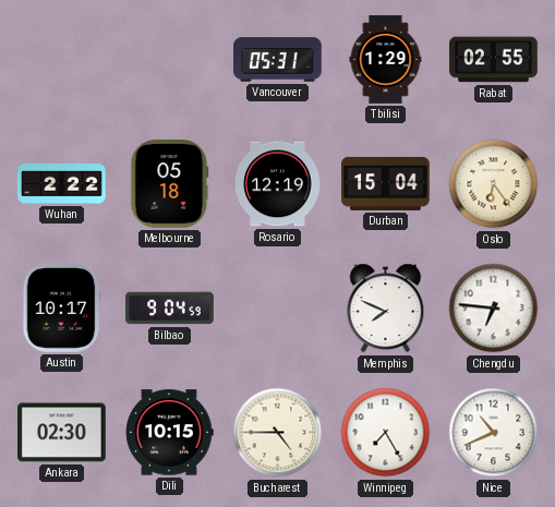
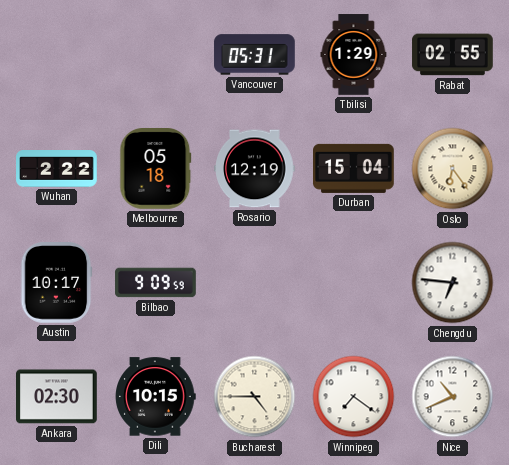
Bilbao: 9:04 -> 9:09 (156, 283)
Memphis: 7:49 -> none (386, 309)
Winnipeg: 7:25 -> 7:21 (354, 397)
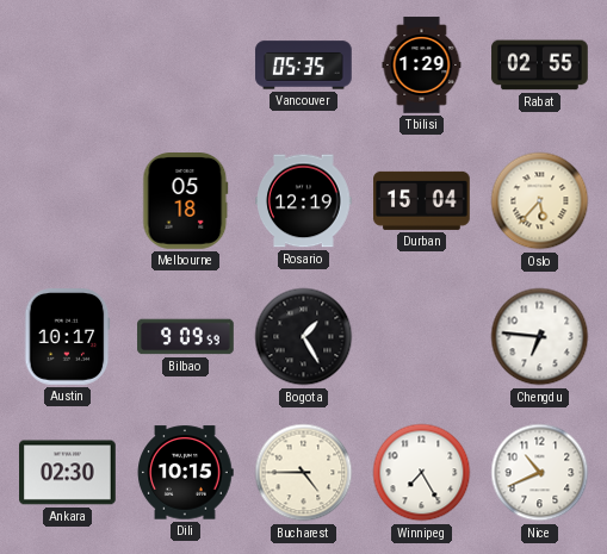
Vancouver: 05:31 -> 05:35 (304, 66)
Wuhan: 2:22 -> none (57, 169)
Oslo: 6:24 -> 5:37 (540, 201)
Bogota: none -> 1:25 (304, 337)
Winnipeg: 7:21 -> 7:25 (422, 473)
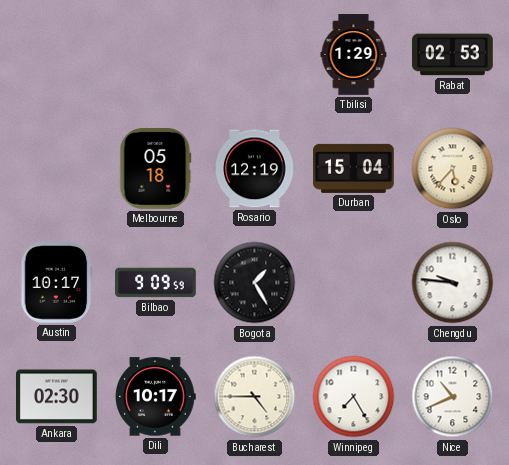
Vancouver: 05:35 -> none (304, 66)
Rabat: 02:55 -> 02:53 (453, 55)
Chengdu: 6:46 -> 9:46 (453, 283)
Dili: 10:15 -> 10:17 (155, 397)
